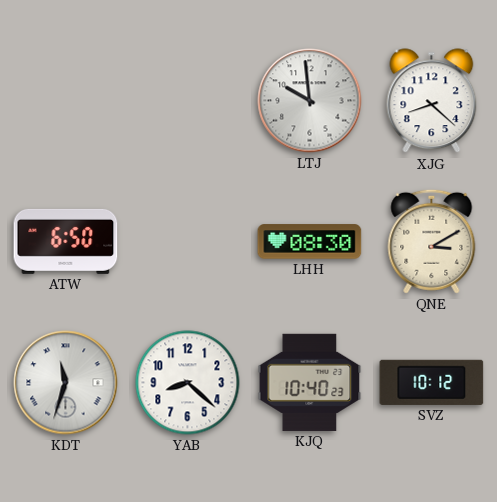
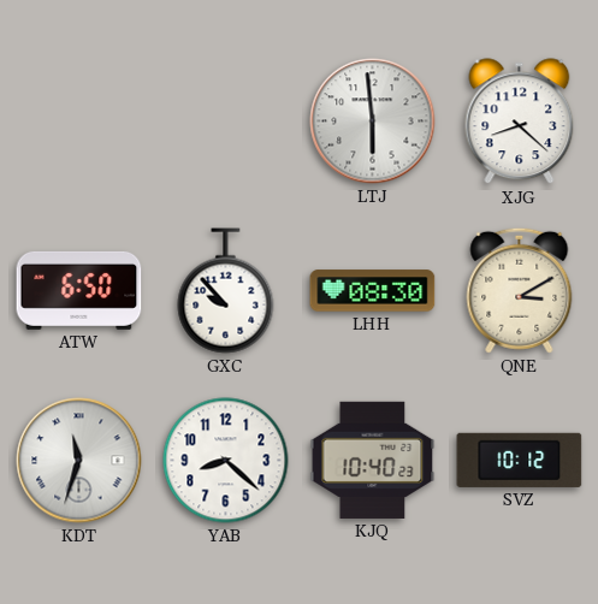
LTJ: 9:59 -> 5:59 (373, 122)
GXC: none -> 9:53 (226, 291)
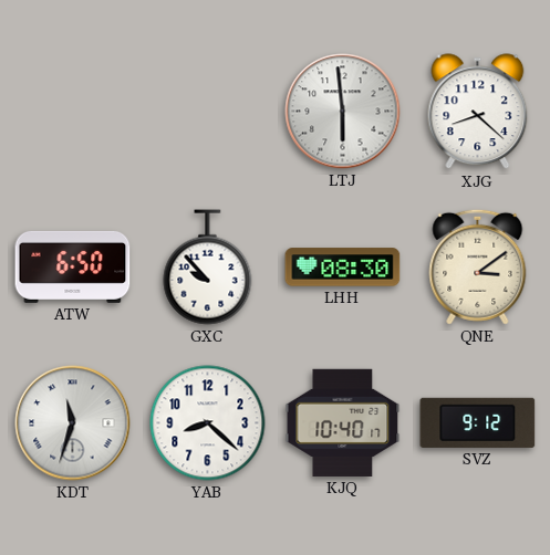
QNE: 3:10 -> 3:09 (478, 266)
KJQ: 10:40:23 -> 10:40:17 (343, 422)
SVZ: 10:12 -> 9:12 (478, 422)
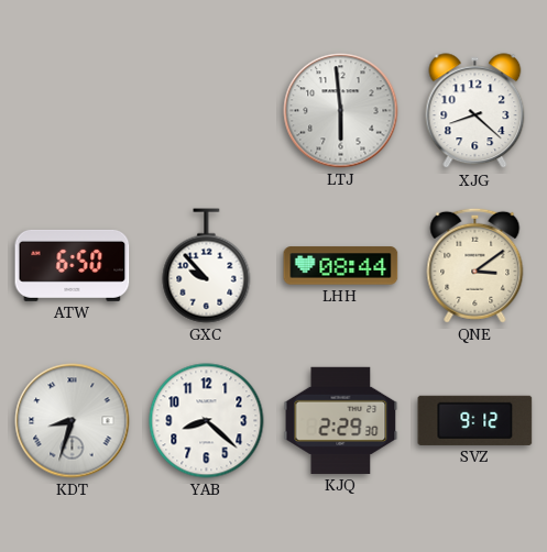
LHH: 08:30 -> 08:44 (341, 266)
KDT: 11:33 -> 8:33 (73, 421)
KJQ: 10:40 -> 2:29 (341, 420)
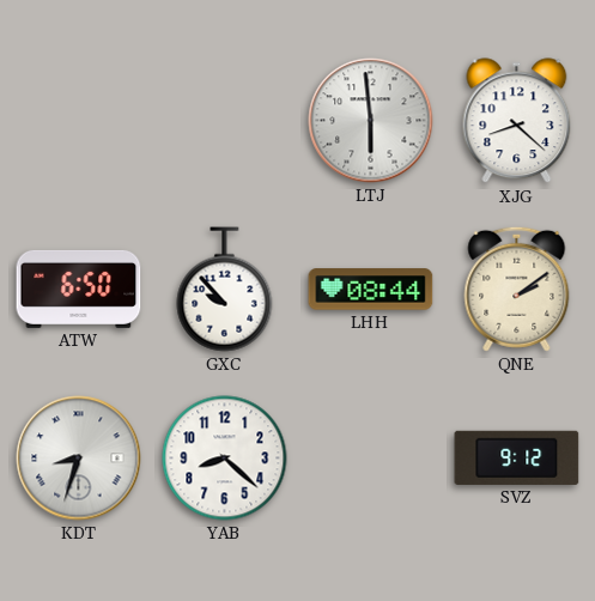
QNE: 3:09 -> 2:09 (517, 289)
KJQ: 2:29 -> none (341, 420)
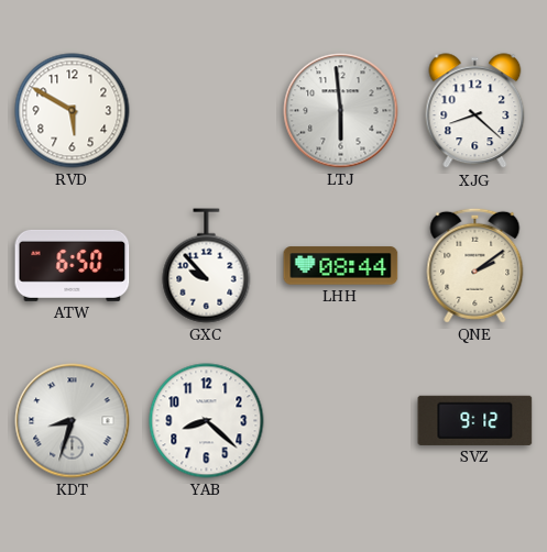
RVD: none -> 5:50 (73, 111)
